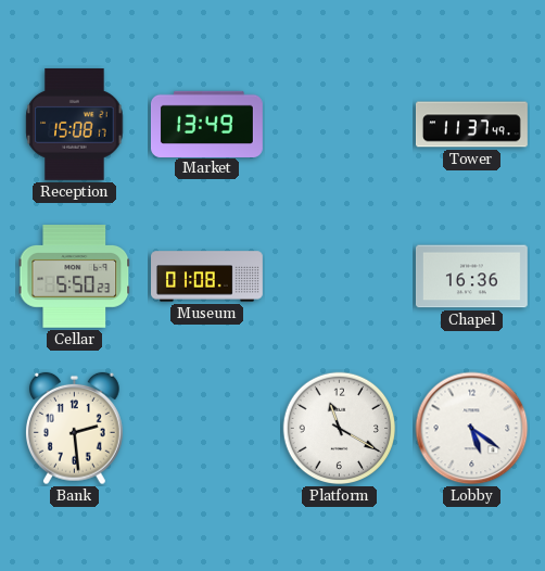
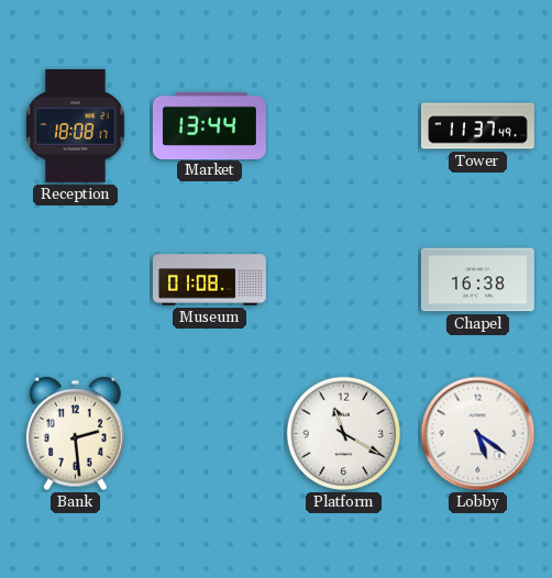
Reception: 15:08 -> 18:08 (76, 125)
Market: 13:49 -> 13:44 (209, 125)
Cellar: 5:50 -> none (75, 277)
Chapel: 16:36 -> 16:38 (477, 280)
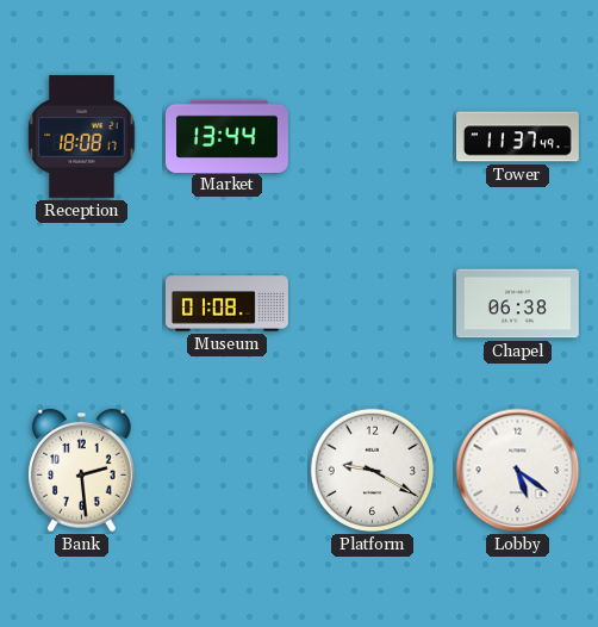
Chapel: 16:38 -> 06:38 (517, 304)
Platform: 11:20 -> 9:20 (373, 471)
